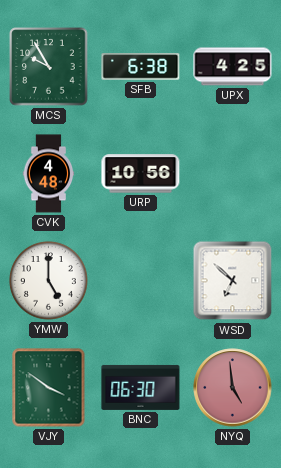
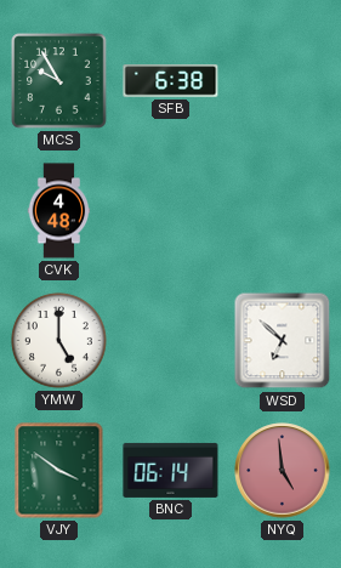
UPX: 4:25 -> none (233, 67)
URP: 10:56 -> none (141, 174)
BNC: 06:30 -> 06:14 (171, 470)
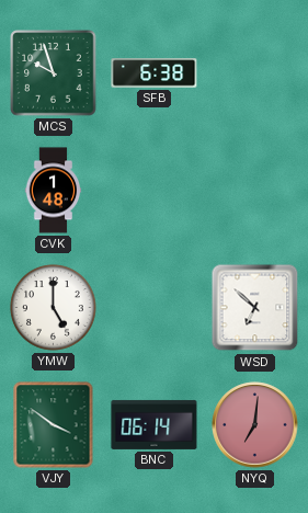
MCS: 9:55 -> 9:57 (54, 73)
CVK: 4:48 -> 1:48 (54, 191)
NYQ: 4:59 -> 7:01 (255, 425)
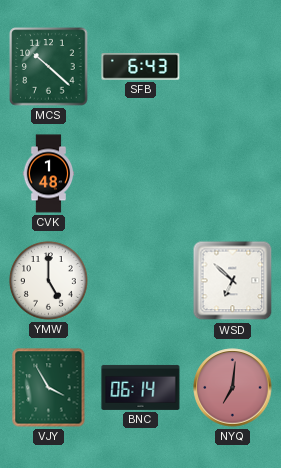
MCS: 9:57 -> 10:22 (49, 67)
SFB: 6:38 -> 6:43 (141, 67)
VJY: 3:51 -> 3:55 (49, 388)
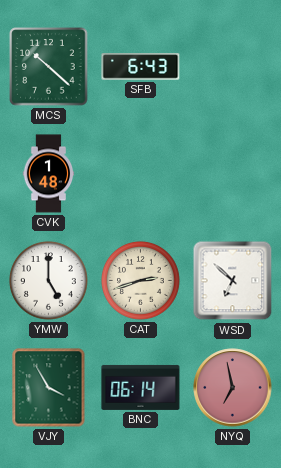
CAT: none -> 2:42 (140, 280)
NYQ: 7:01 -> 6:58 (233, 388)
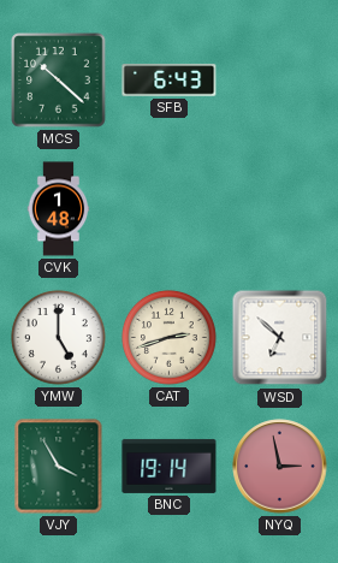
BNC: 06:14 -> 19:14 (170, 466)
NYQ: 6:58 -> 2:58 (280, 467)
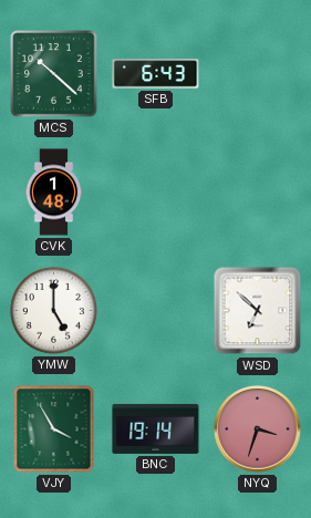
CAT: 2:42 -> none (168, 337)
NYQ: 2:58 -> 3:33 (258, 429)
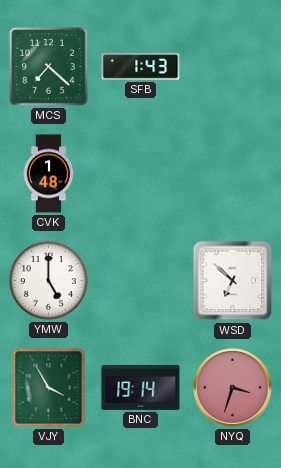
MCS: 10:22 -> 7:22 (49, 67)
SFB: 6:43 -> 1:43 (141, 67)
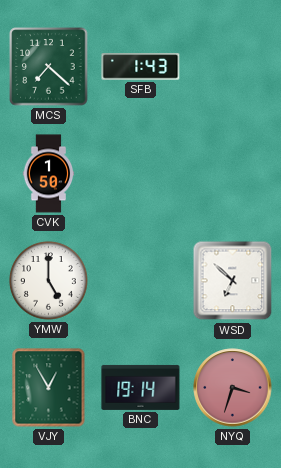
CVK: 1:48 -> 1:50 (49, 174)
VJY: 3:55 -> 12:55 (49, 388)
